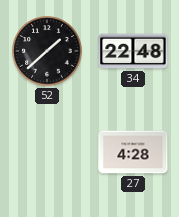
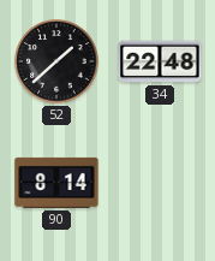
90: none -> 8:14 (56, 183)
27: 4:28 -> none (133, 152)
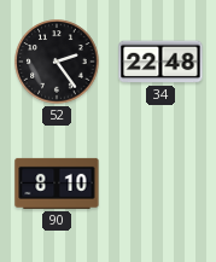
52: 1:38 -> 2:24 (57, 62)
90: 8:14 -> 8:10 (57, 184)
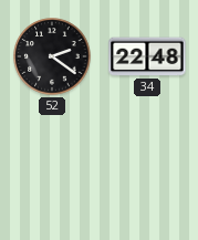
52: 2:24 -> 2:21 (52, 56)
90: 8:10 -> none (57, 184)
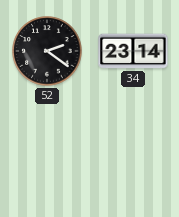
34: 22:48 -> 23:14 (133, 51)
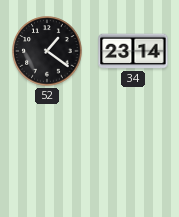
52: 2:21 -> 1:21 (47, 51)
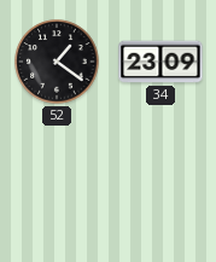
34: 23:14 -> 23:09 (160, 62)
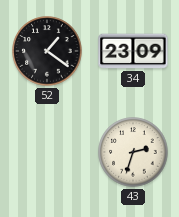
43: none -> 2:33 (133, 152)
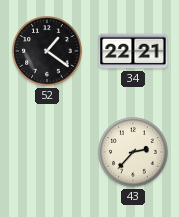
34: 23:09 -> 22:21 (133, 51)
43: 2:33 -> 2:37 (133, 152)
